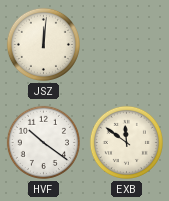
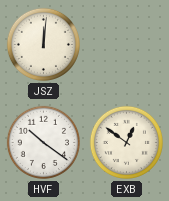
EXB: 11:51 -> 12:51 (126, 142)
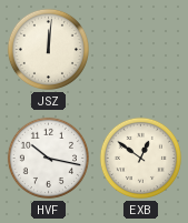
HVF: 10:21 -> 10:17 (48, 158)
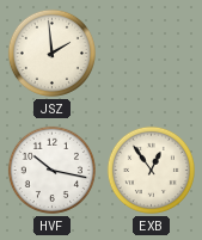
JSZ: 12:01 -> 1:59 (51, 53)
EXB: 12:51 -> 12:54 (151, 170)
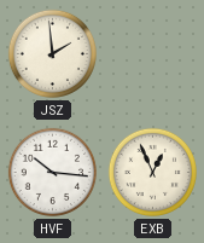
HVF: 10:17 -> 10:16 (52, 172)
EXB: 12:54 -> 12:56 (152, 172)
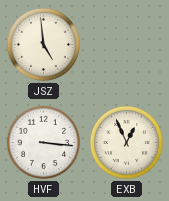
JSZ: 1:59 -> 4:59 (43, 44)
HVF: 10:16 -> 3:16 (43, 142)
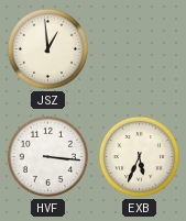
JSZ: 4:59 -> 12:59 (47, 48)
EXB: 12:56 -> 5:34 (139, 156)
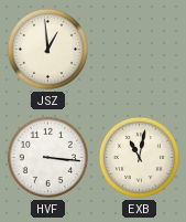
EXB: 5:34 -> 11:02 (139, 157)
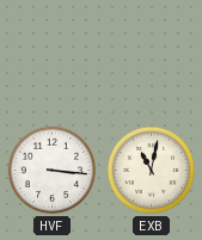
JSZ: 12:59 -> none (47, 49)
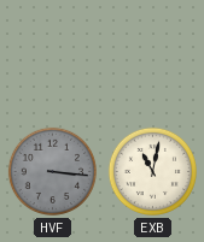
HVF dial: white -> grey (52, 171)
